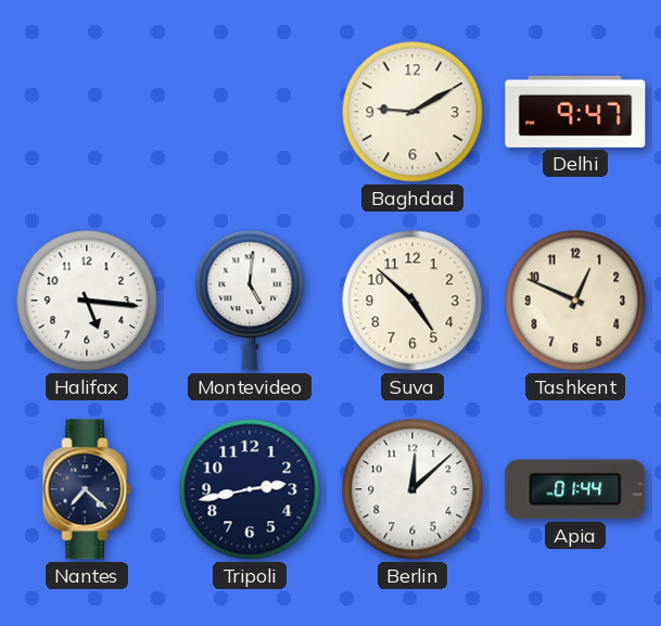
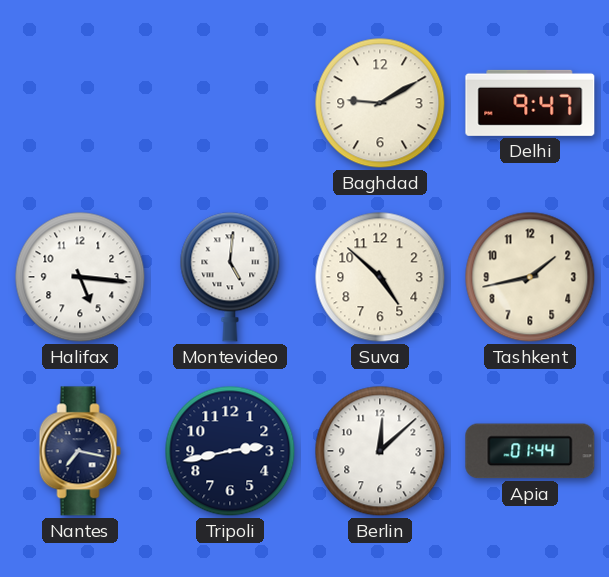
Tashkent: 12:49 -> 1:43 (530, 277)
Nantes: 7:22 -> 7:17 (80, 451)
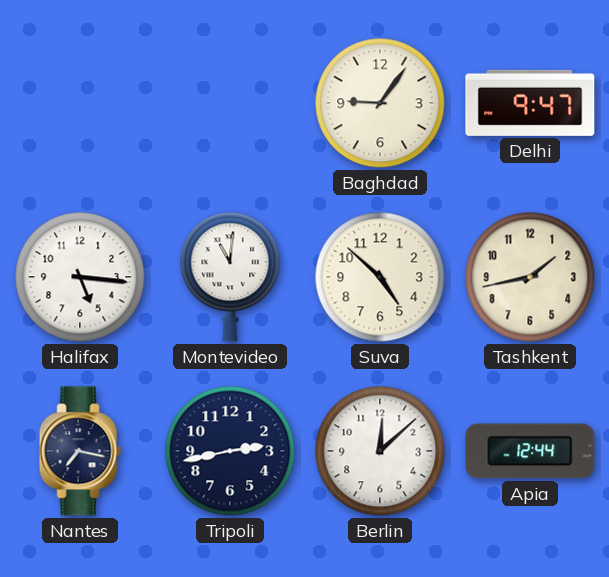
Baghdad: 9:10 -> 9:06 (380, 103)
Montevideo: 5:01 -> 11:01 (230, 277)
Apia: 01:44 -> 12:44 (530, 451)
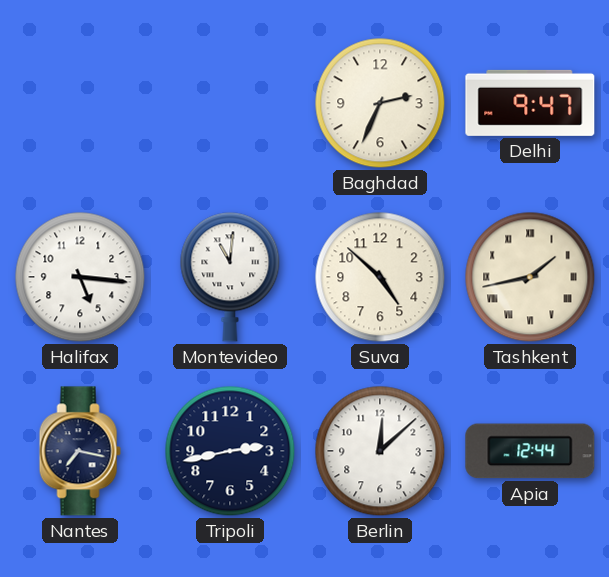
Baghdad: 9:06 -> 2:34 (380, 103)
Tashkent numerals: Arabic -> Roman (530, 277)
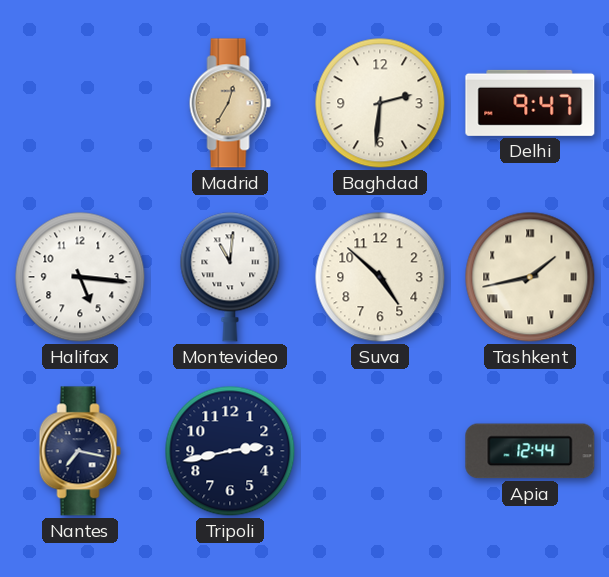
Madrid: none -> 12:35 (230, 103)
Baghdad: 2:34 -> 2:31 (380, 103)
Berlin: 12:08 -> none (380, 451)
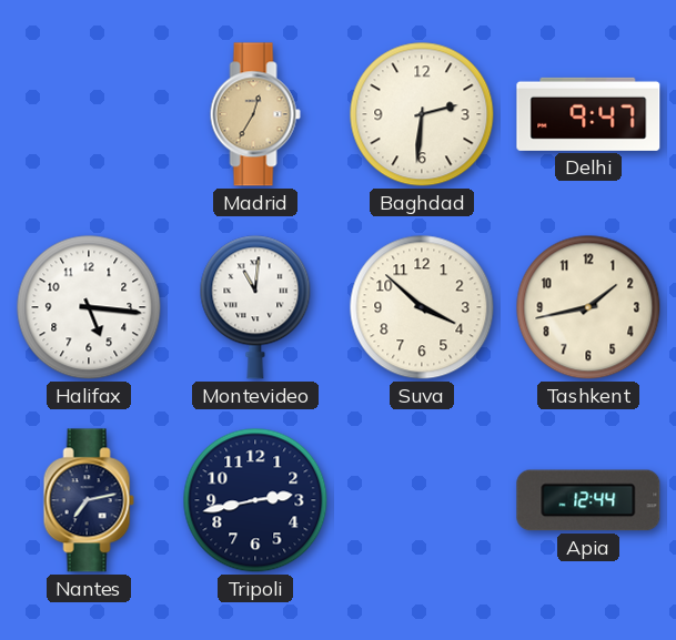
Suva: 4:52 -> 3:52 (422, 307)
Tashkent numerals: Roman -> Arabic (588, 307)
Nantes: 7:17 -> 7:13 (89, 500)
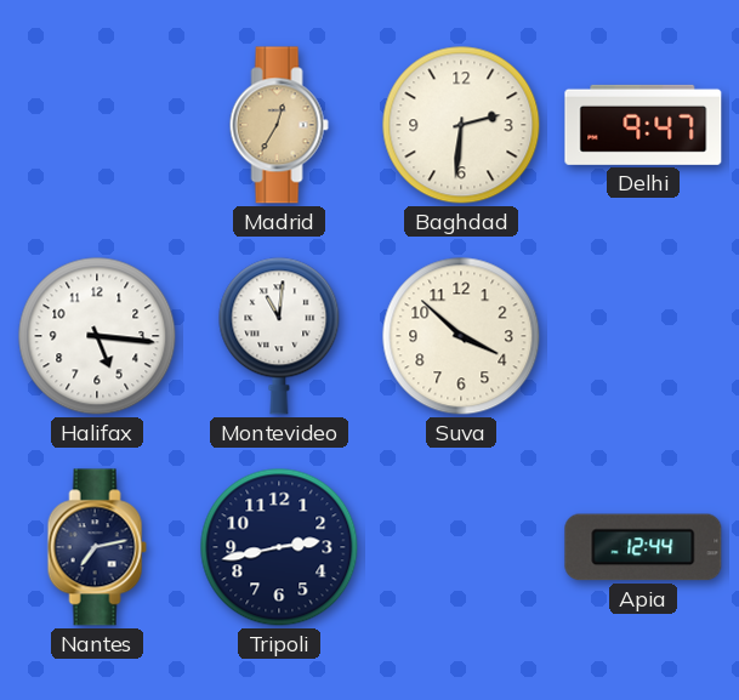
Tashkent: 1:43 -> none (588, 307)
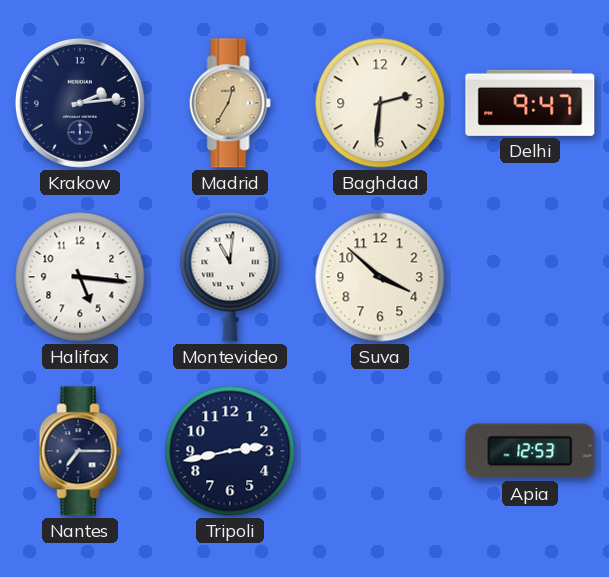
Krakow: none -> 2:14 (80, 103)
Nantes: 7:13 -> 7:15 (80, 451)
Apia: 12:44 -> 12:53 (530, 451)
